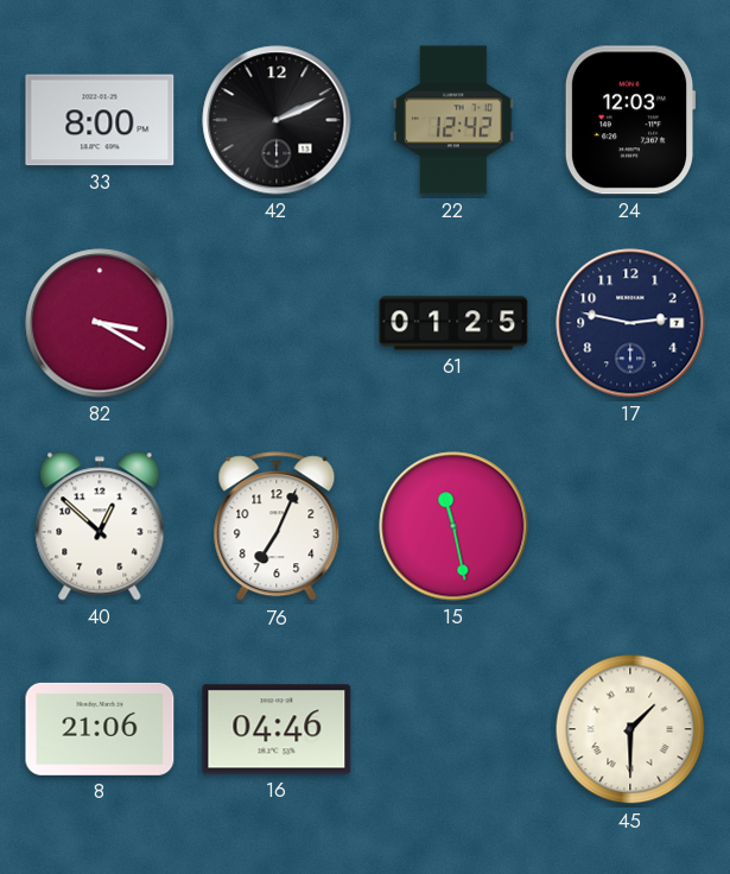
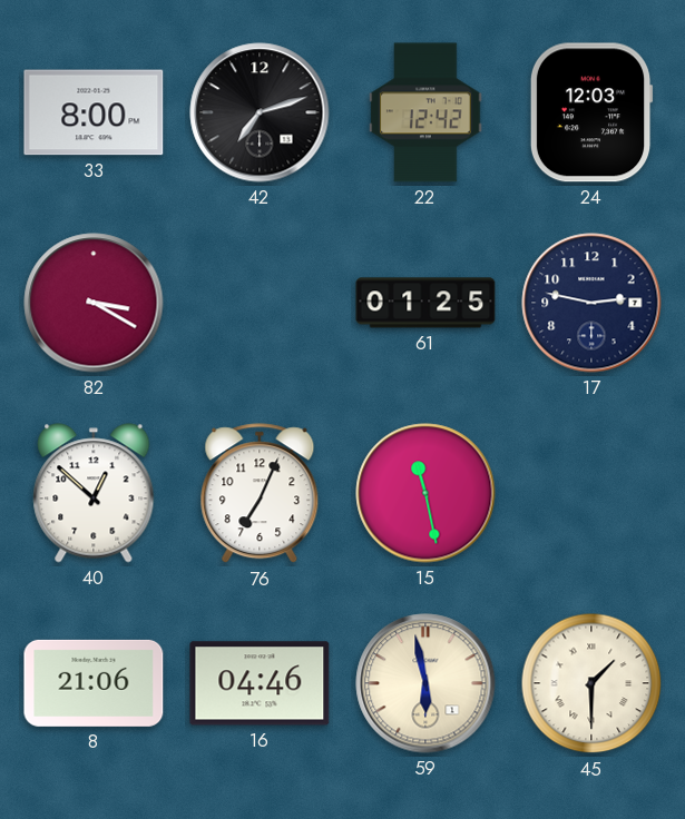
42: 2:11 -> 7:12 (260, 112)
59: none -> 5:58 (425, 683)
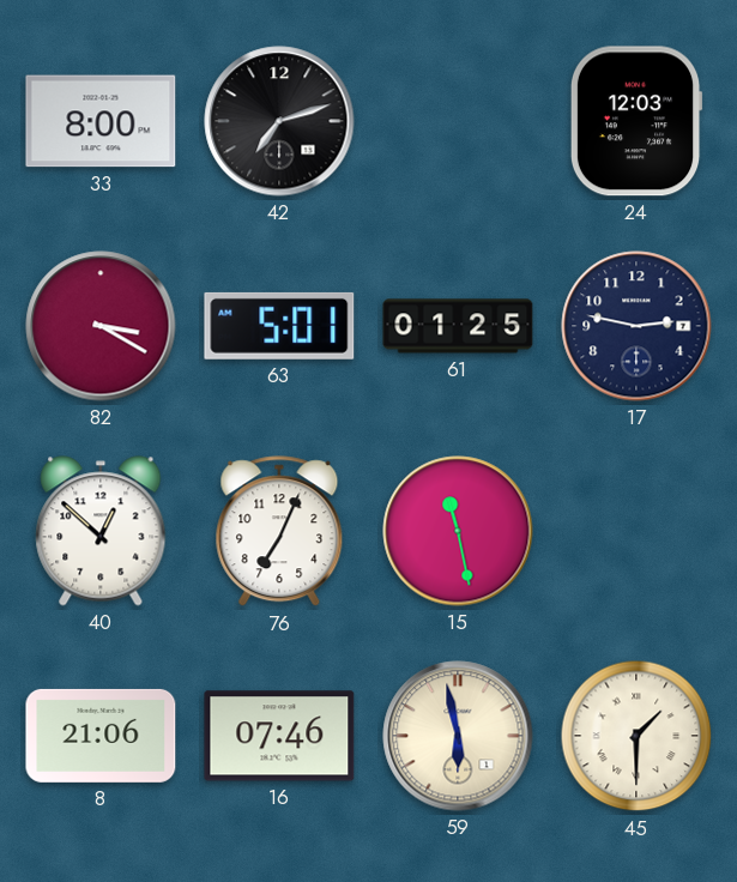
22: 12:42 -> none (425, 112)
63: none -> 5:01 (279, 326)
16: 04:46 -> 07:46 (279, 736)
